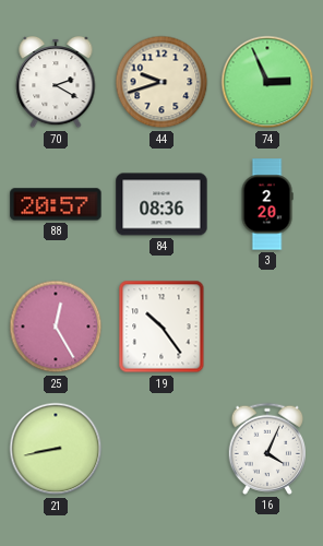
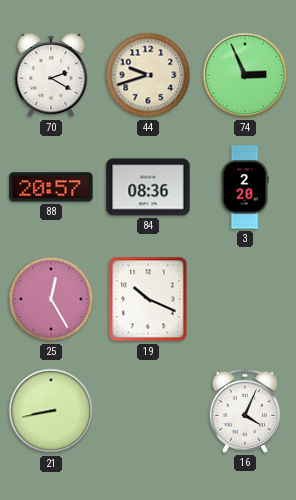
19: 10:24 -> 10:19 (148, 299)
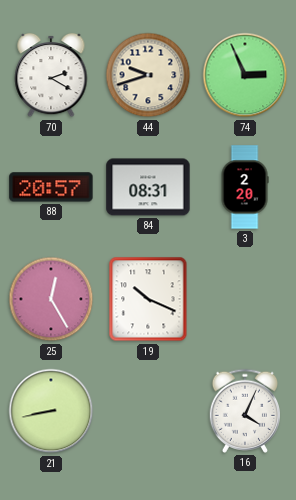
84: 08:36 -> 08:31 (148, 187)
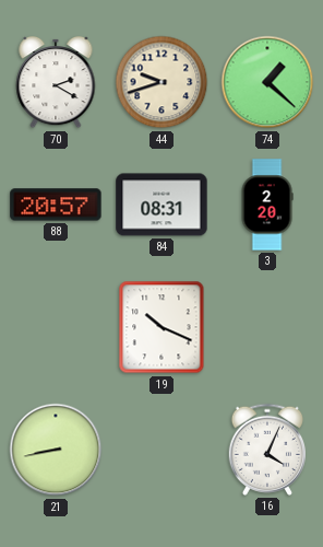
74: 2:56 -> 1:22 (267, 82)
25: 12:25 -> none (51, 299)
